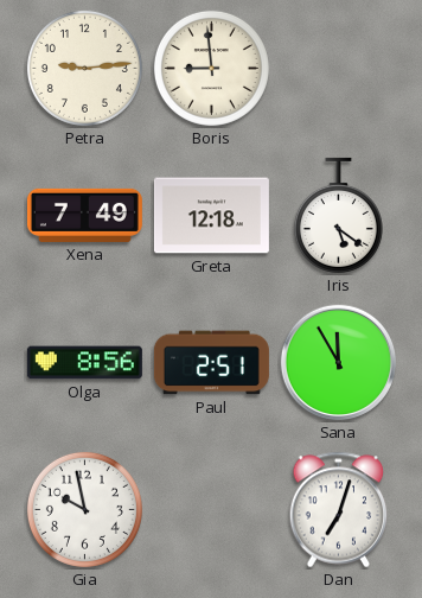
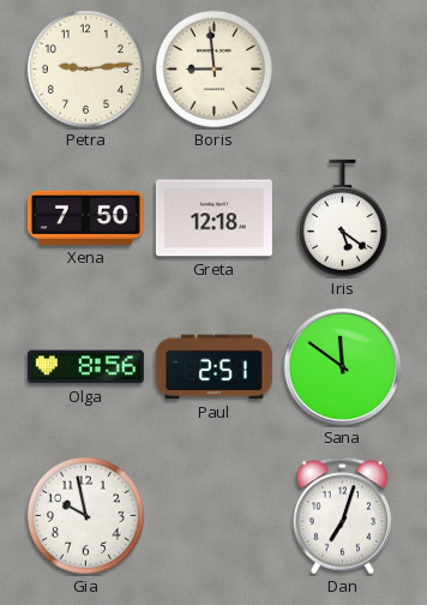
Xena: 7:49 -> 7:50 (85, 217)
Sana: 11:55 -> 11:51 (342, 366)
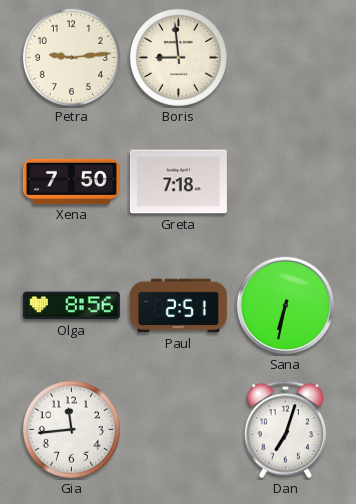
Greta: 12:18 -> 7:18 (178, 182)
Iris: 5:21 -> none (342, 217)
Sana: 11:51 -> 6:32 (285, 305)
Gia: 9:58 -> 11:44 (71, 429)
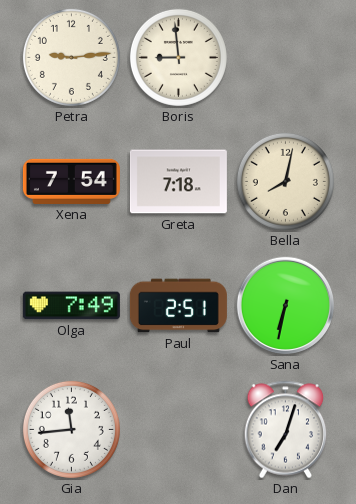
Xena: 7:50 -> 7:54 (71, 181)
Bella: none -> 8:02 (285, 181)
Olga: 8:56 -> 7:49 (71, 306)
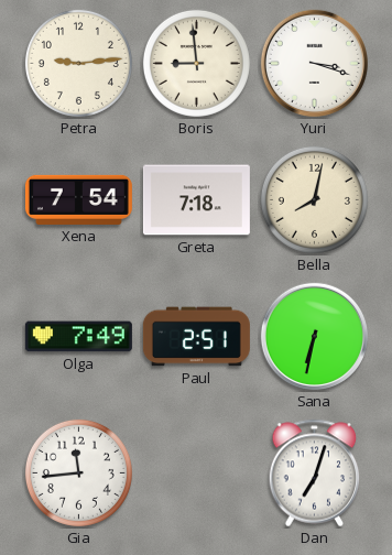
Yuri: none -> 3:18 (314, 63)
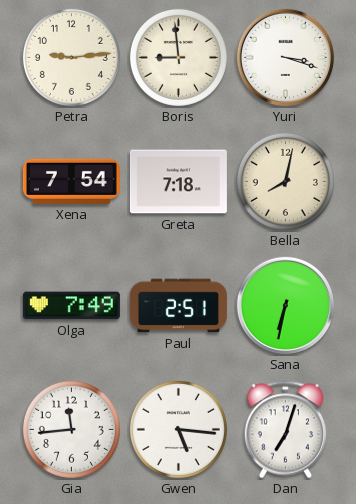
Gwen: none -> 5:16 (178, 429)
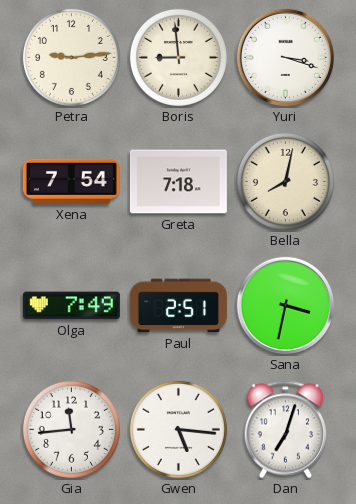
Sana: 6:32 -> 3:32 (285, 305)
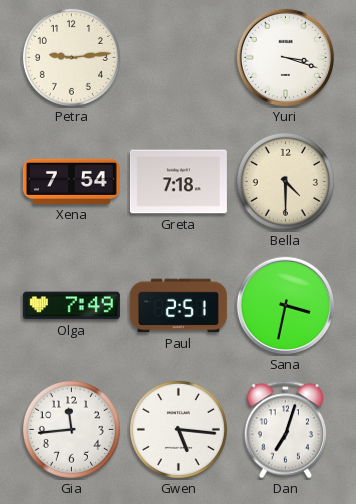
Boris: 8:59 -> none (178, 57)
Bella: 8:02 -> 4:30 (285, 181)
